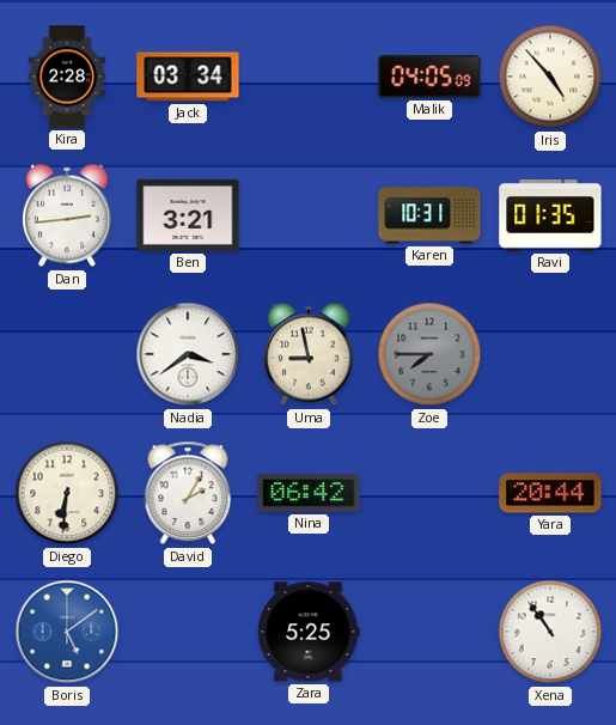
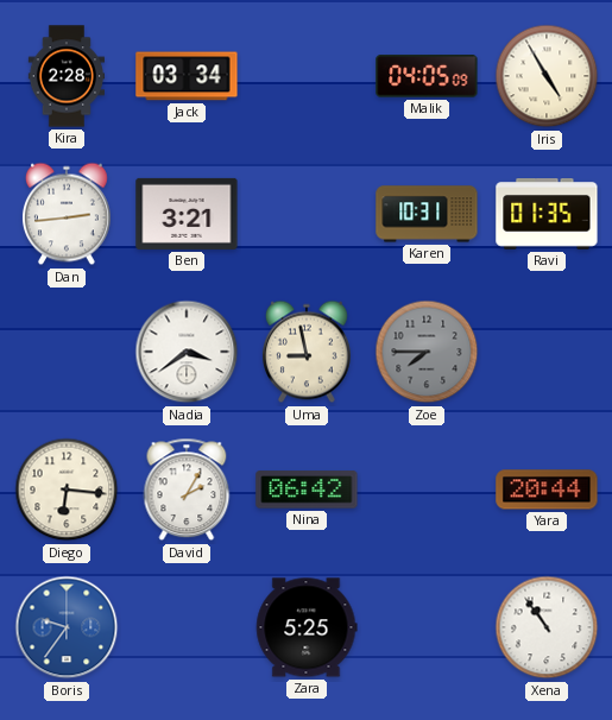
Iris: 4:53 -> 4:55 (547, 76)
Diego: 6:31 -> 6:16 (67, 490)
Boris: 5:09 -> 9:36 (67, 627)
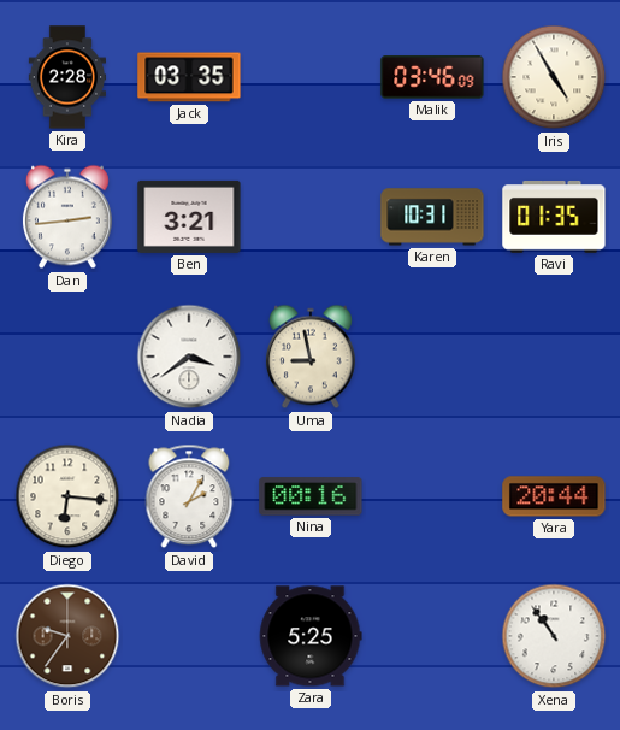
Jack: 03:34 -> 03:35 (189, 77)
Malik: 04:05 -> 03:46 (432, 77)
Zoe: 7:45 -> none (427, 352)
Nina: 06:42 -> 00:16 (311, 496)
Boris dial: blue -> brown (67, 636)
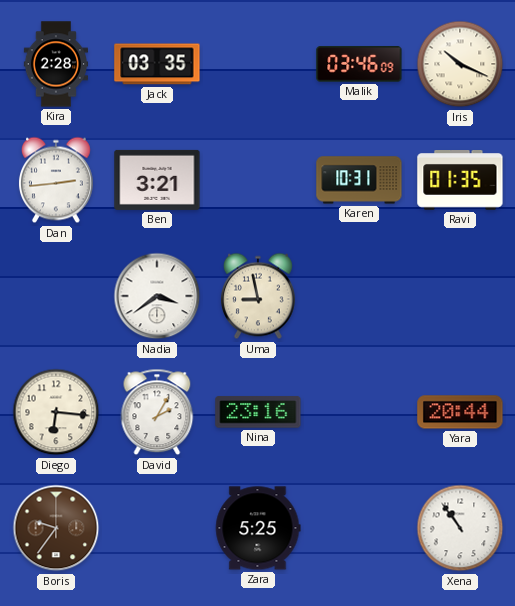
Iris: 4:55 -> 10:19 (460, 64)
Nina: 00:16 -> 23:16 (258, 412)
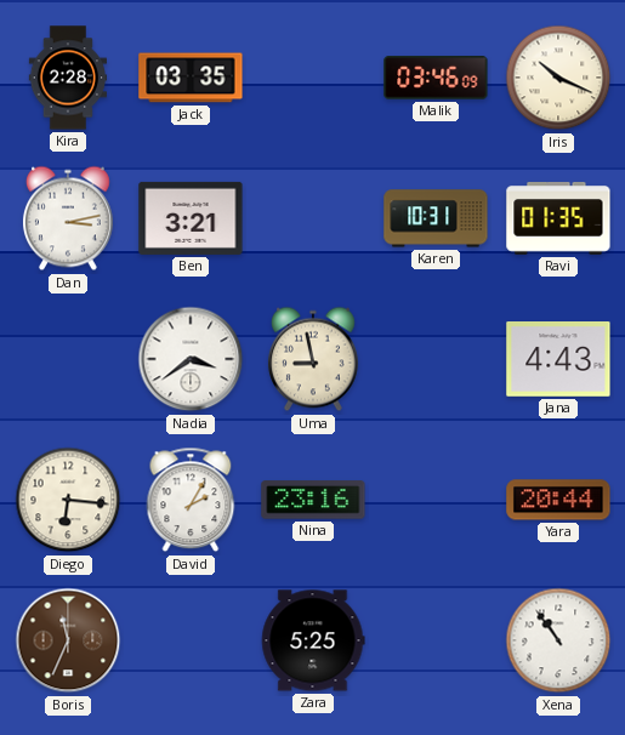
Dan: 2:44 -> 3:13 (68, 218)
Jana: none -> 4:43 (558, 359)
Boris: 9:36 -> 11:34 (68, 640)
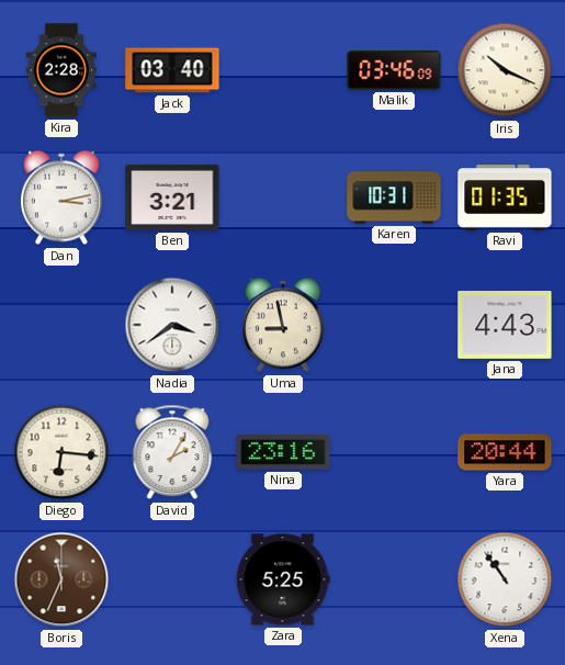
Jack: 03:35 -> 03:40 (172, 70)
